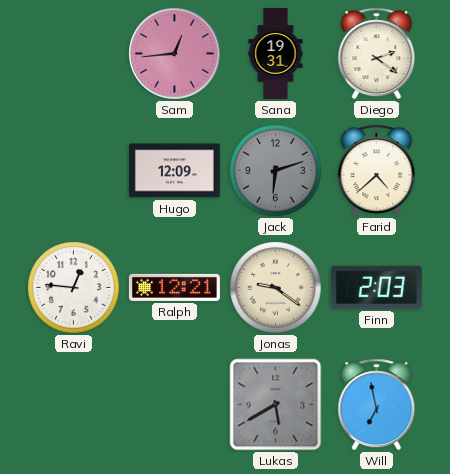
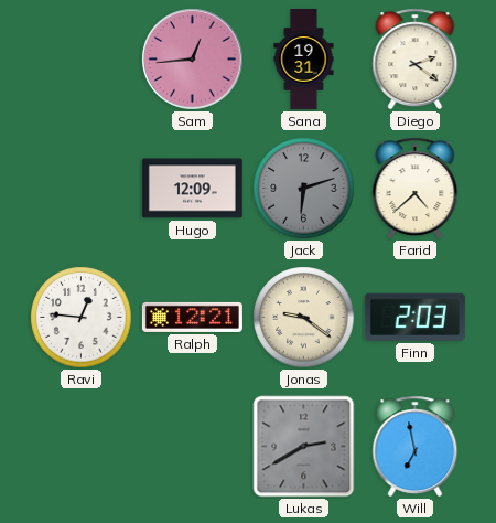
Lukas: 5:40 -> 2:40 (304, 447)
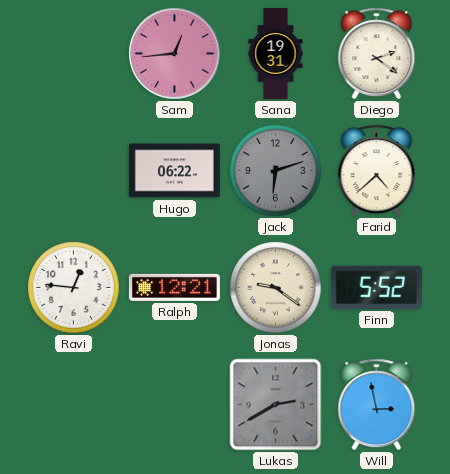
Hugo: 12:09 -> 06:22 (174, 171)
Finn: 2:03 -> 5:52 (376, 287)
Will: 6:58 -> 2:58 (377, 405)
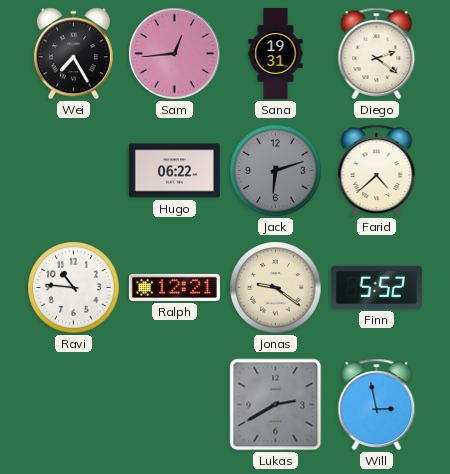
Wei: none -> 7:25 (73, 54)
Ravi: 12:46 -> 10:46 (74, 288)
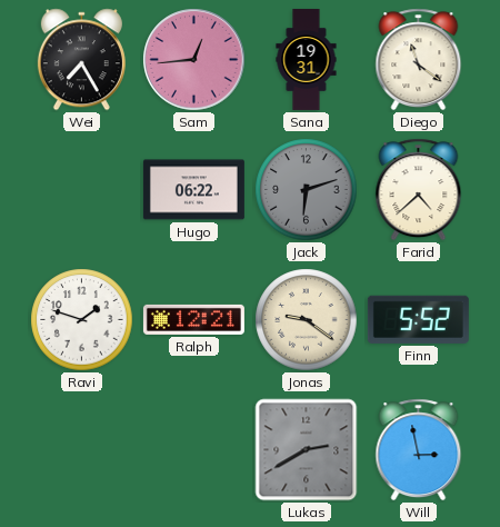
Diego: 2:21 -> 11:21 (419, 60)
Ravi: 10:46 -> 1:48 (82, 320)
